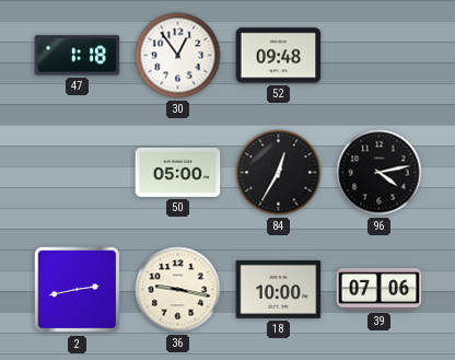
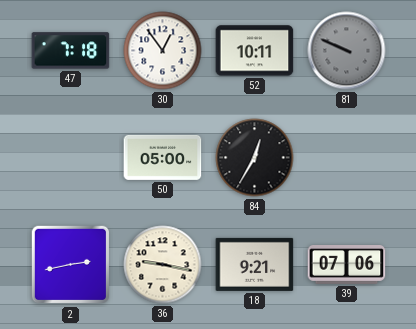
47: 1:18 -> 7:18 (71, 51)
52: 09:48 -> 10:11 (255, 51)
81: none -> 9:49 (347, 51)
96: 4:13 -> none (380, 173)
18: 10:00 -> 9:21 (255, 264)
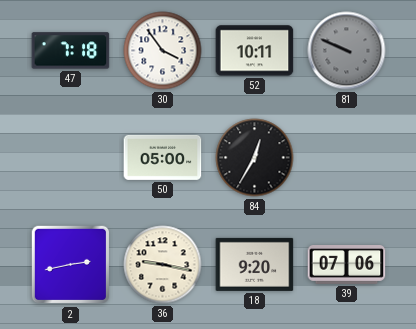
30: 12:54 -> 3:54 (163, 51)
18: 9:21 -> 9:20 (255, 264)
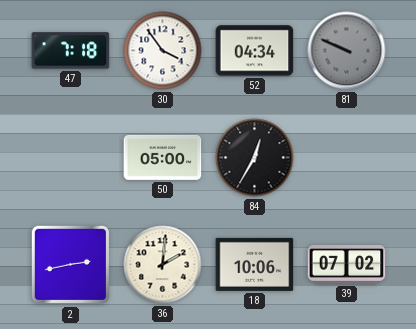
52: 10:11 -> 04:34 (255, 51)
36: 9:17 -> 2:01 (163, 265)
18: 9:20 -> 10:06 (255, 264)
39: 07:06 -> 07:02 (347, 265)
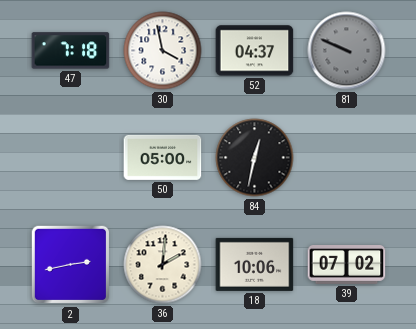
30: 3:54 -> 3:58 (163, 51)
52: 04:34 -> 04:37 (255, 51)
84: 12:35 -> 12:32 (255, 158)
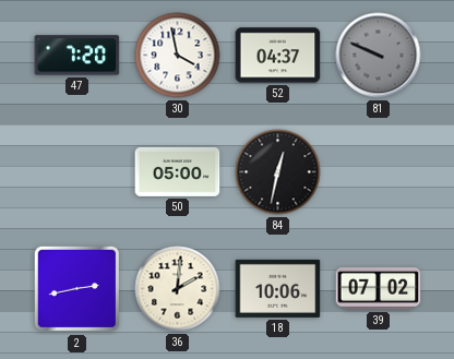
47: 7:18 -> 7:20 (77, 56)
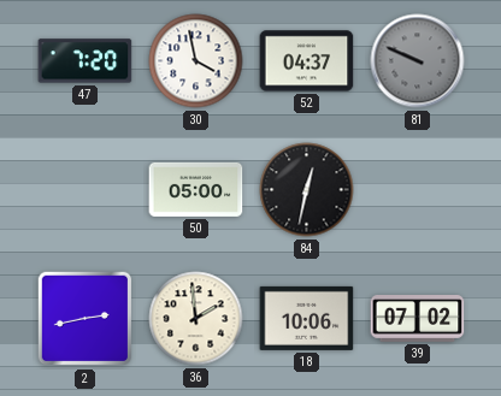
36: 2:01 -> 1:59 (196, 319)
